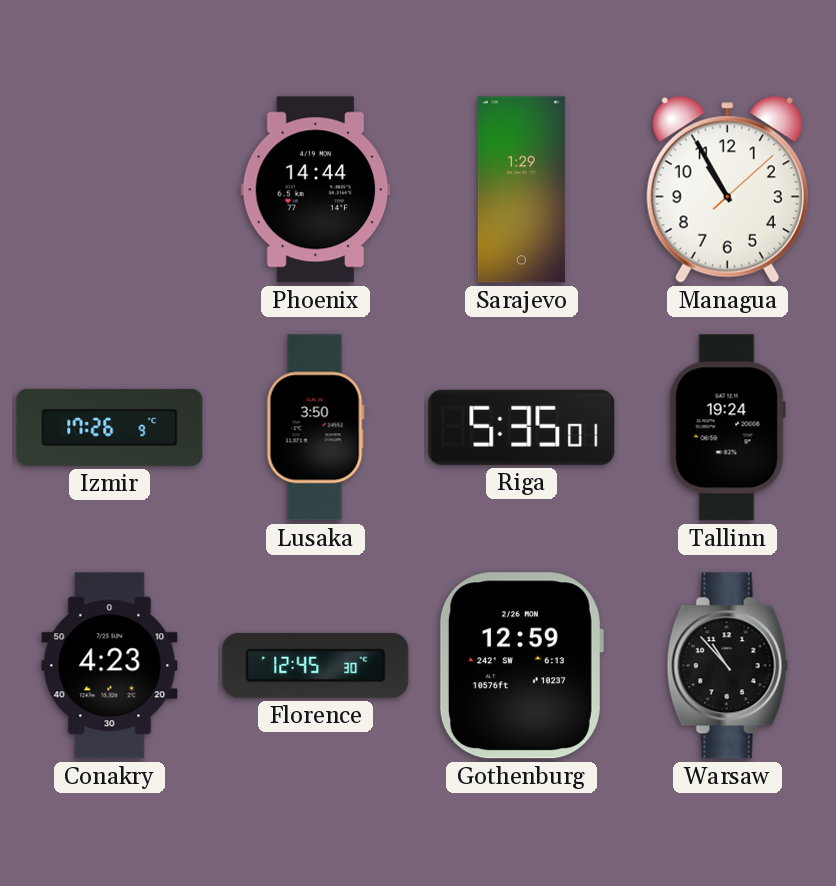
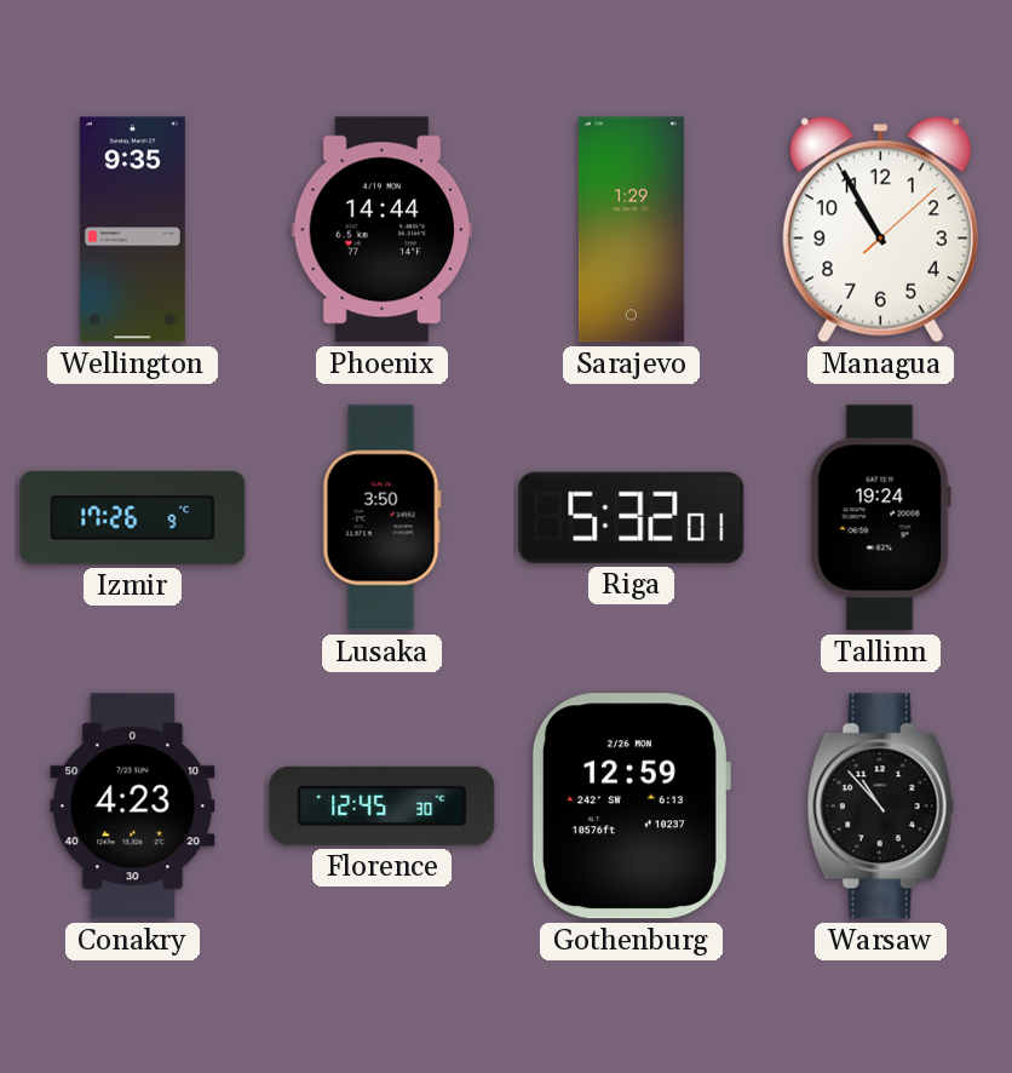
Wellington: none -> 9:35 (132, 230)
Riga: 5:35 -> 5:32 (632, 517)
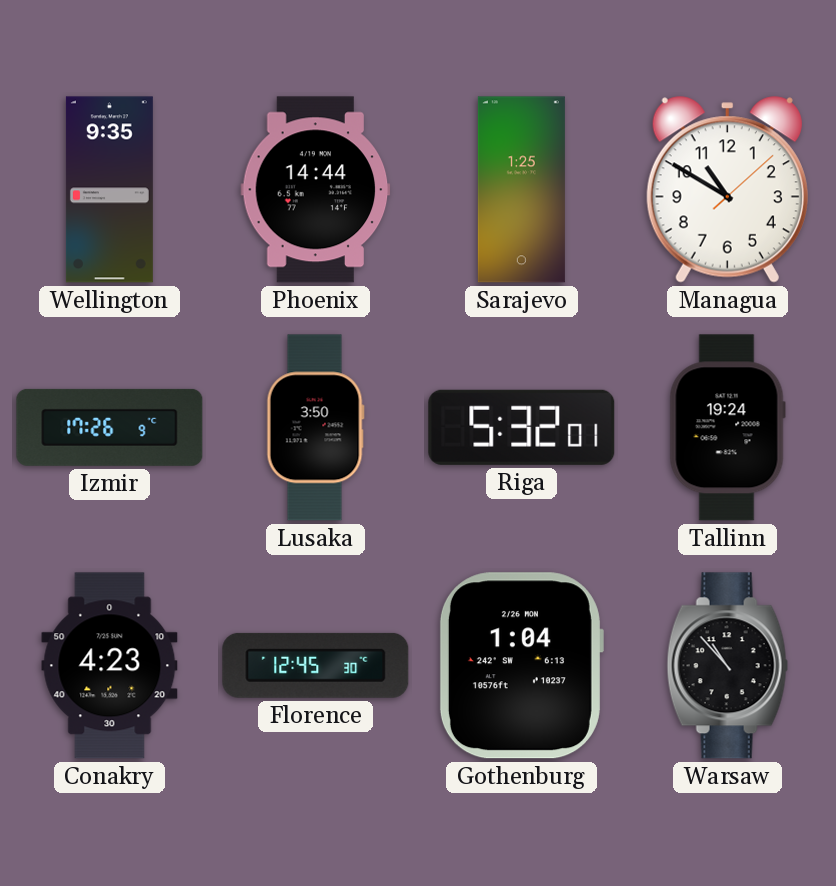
Sarajevo: 1:29 -> 1:25 (521, 190)
Managua: 10:55 -> 10:50 (727, 190)
Gothenburg: 12:59 -> 1:04 (521, 666)
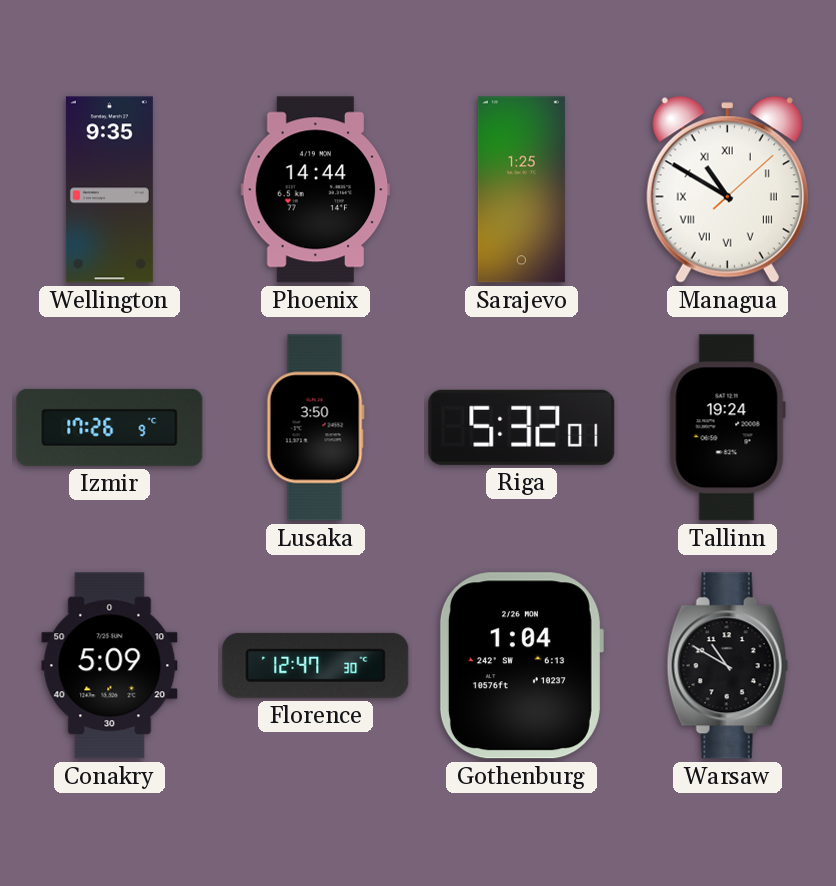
Managua numerals: Arabic -> Roman (727, 190)
Conakry: 4:23 -> 5:09 (110, 666)
Florence: 12:45 -> 12:47 (316, 665)
Warsaw: 10:53 -> 10:50 (728, 666)
